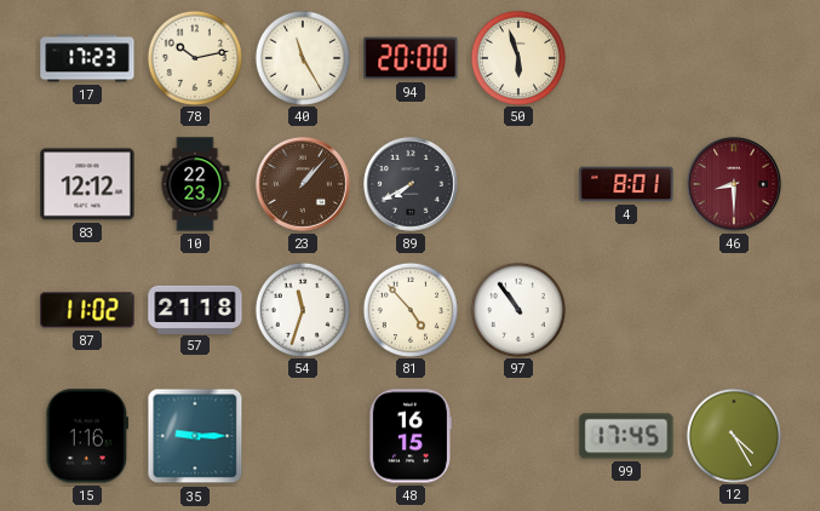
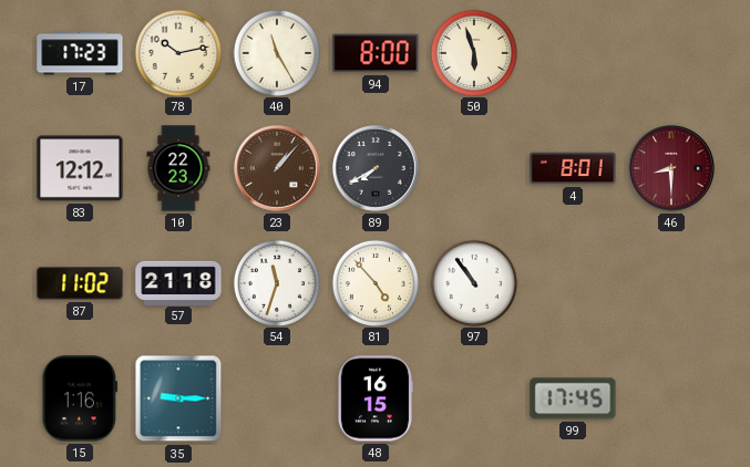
94: 20:00 -> 8:00 (376, 53)
12: 4:25 -> none (733, 435)
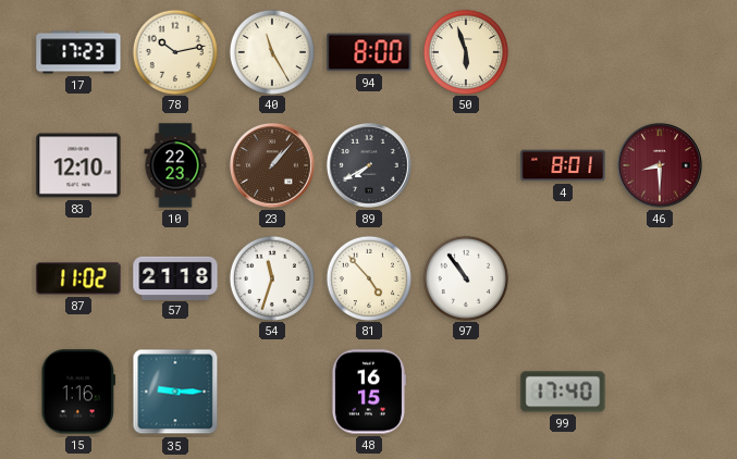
83: 12:12 -> 12:10 (78, 165)
99: 17:45 -> 17:40 (563, 392)
